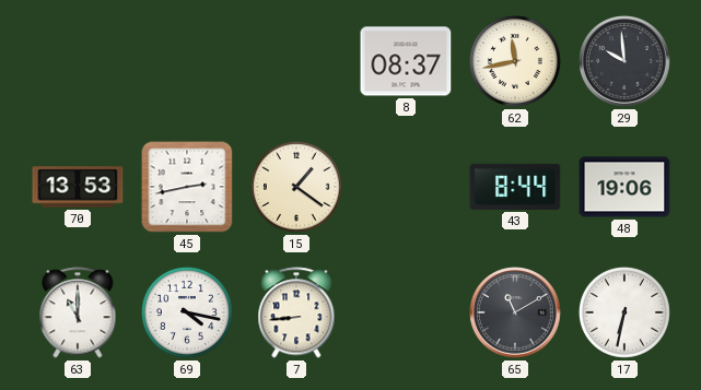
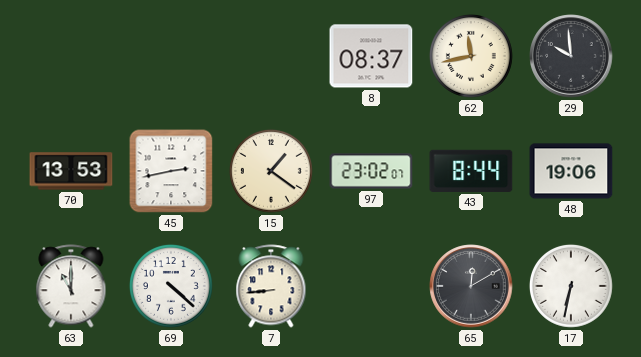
97: none -> 23:02 (371, 171)
69: 4:17 -> 4:22 (171, 286)
65: 11:10 -> 12:10 (471, 286)
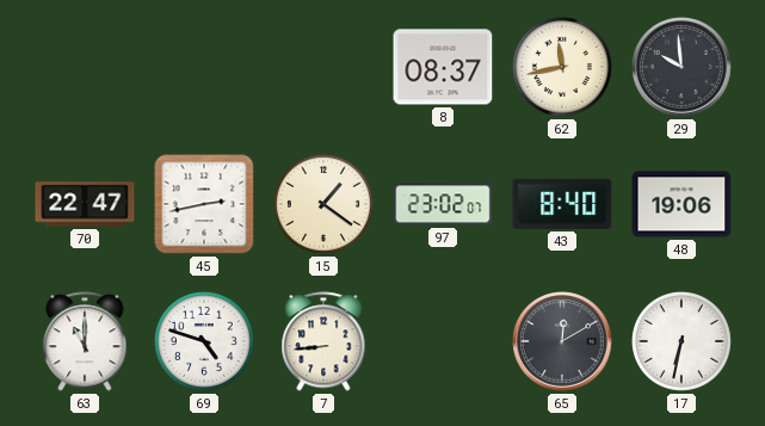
70: 13:53 -> 22:47 (85, 204)
43: 8:44 -> 8:40 (562, 204)
69: 4:22 -> 4:48 (204, 341)
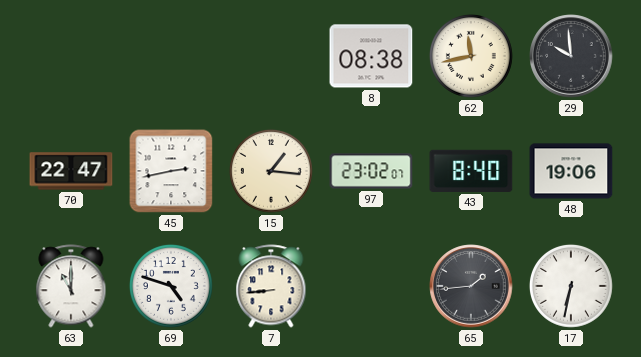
8: 08:37 -> 08:38 (371, 56)
15: 1:21 -> 1:16 (271, 171)
65: 12:10 -> 1:44 (471, 286)
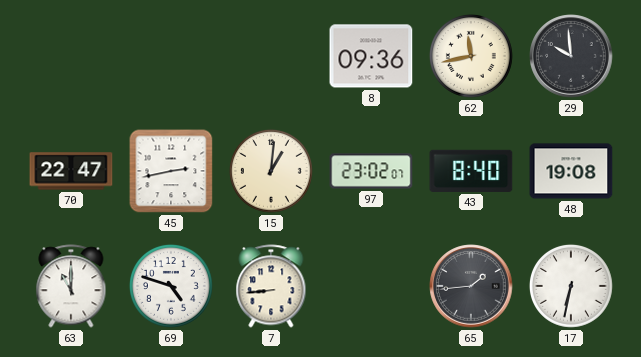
8: 08:38 -> 09:36 (371, 56)
15: 1:16 -> 1:01 (271, 171)
48: 19:06 -> 19:08 (571, 171)
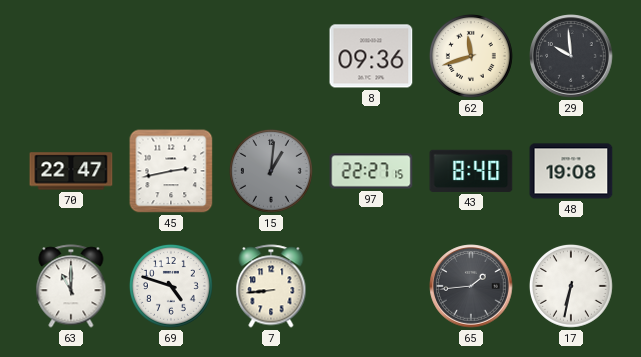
62: 11:43 -> 11:42 (471, 56)
15 dial: cream -> grey (271, 171)
97: 23:02 -> 22:27 (371, 171)
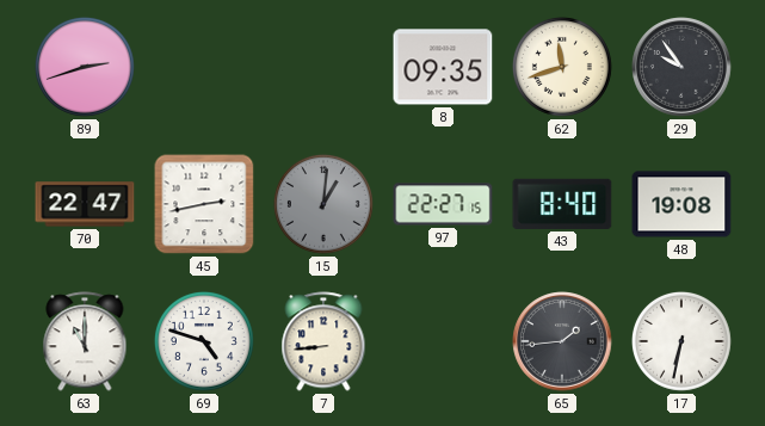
89: none -> 2:42 (85, 67)
8: 09:36 -> 09:35 (443, 67)
29: 9:59 -> 9:54 (681, 67)
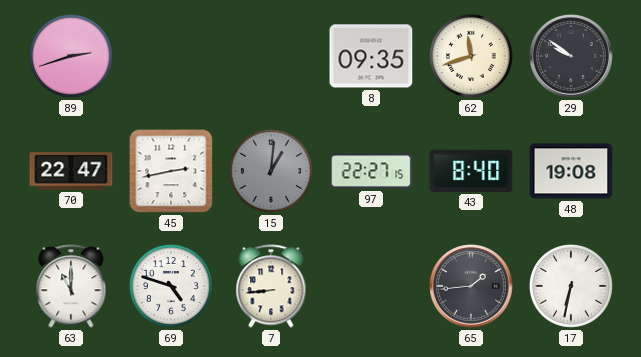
29: 9:54 -> 9:51 (571, 56)
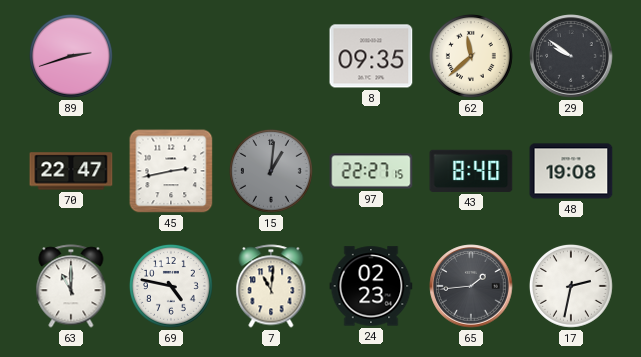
62: 11:42 -> 11:38 (471, 56)
69: 4:48 -> 4:47 (171, 286)
7: 8:44 -> 11:01 (271, 286)
24: none -> 02:23 (371, 286)
17: 6:32 -> 2:32 (571, 286)
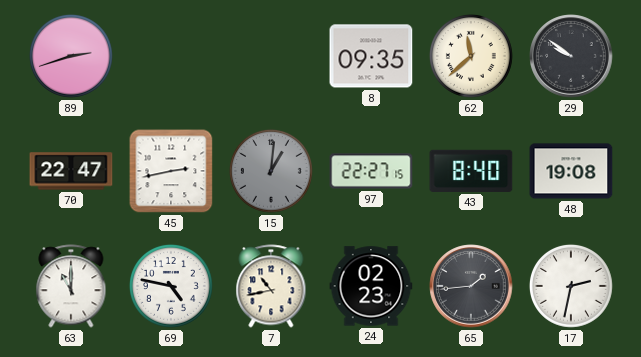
7: 11:01 -> 10:43 (271, 286)
